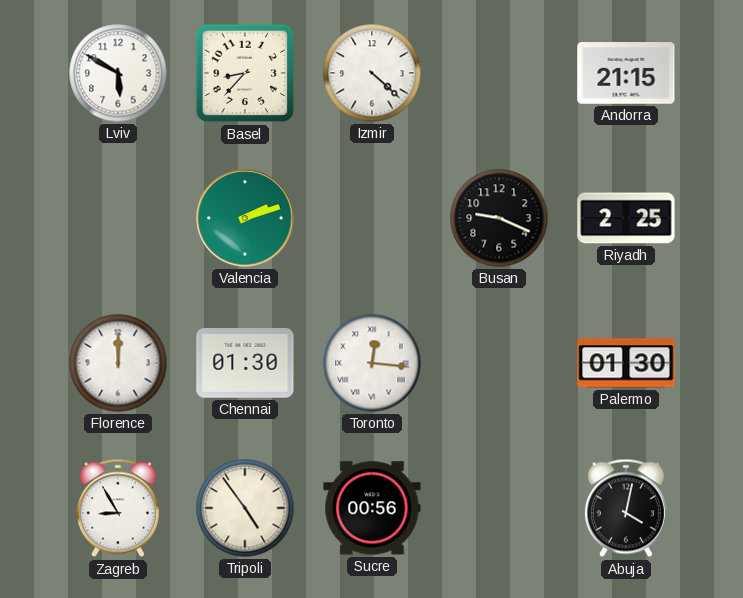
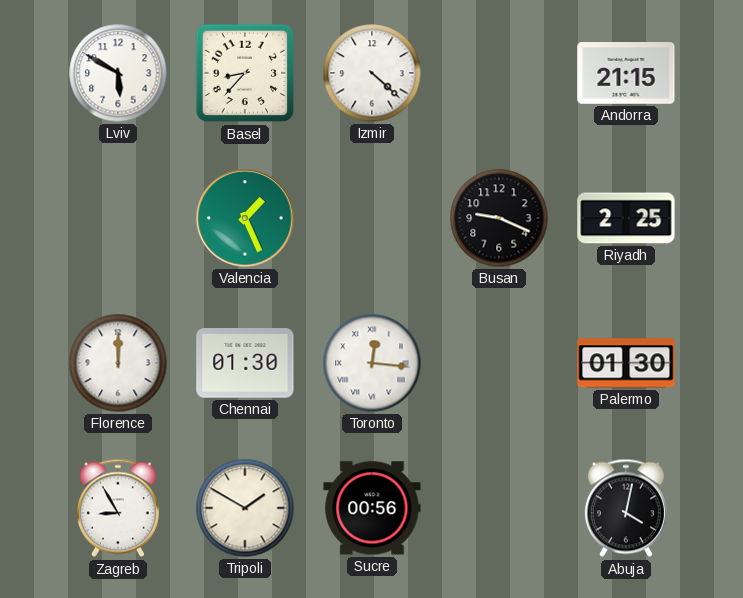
Valencia: 2:12 -> 1:26 (245, 218)
Tripoli: 4:54 -> 1:50 (245, 508)
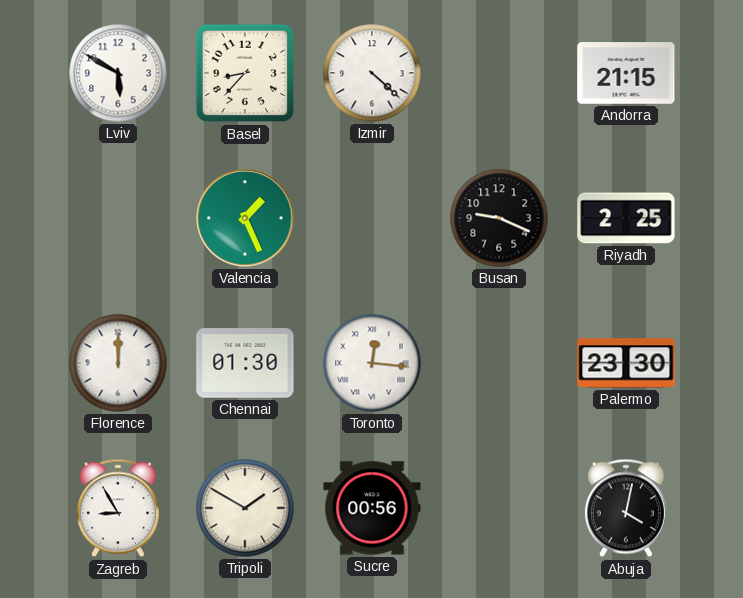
Palermo: 01:30 -> 23:30 (626, 363)
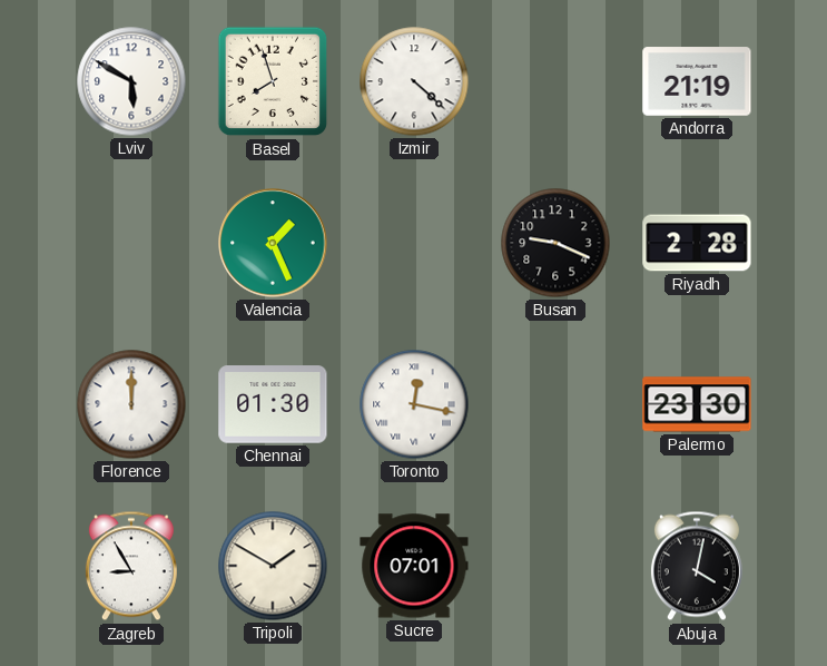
Basel: 8:37 -> 7:57 (273, 81)
Andorra: 21:15 -> 21:19 (697, 81)
Riyadh: 2:25 -> 2:28 (697, 243)
Toronto: 12:16 -> 12:17 (414, 404)
Sucre: 00:56 -> 07:01 (414, 566)
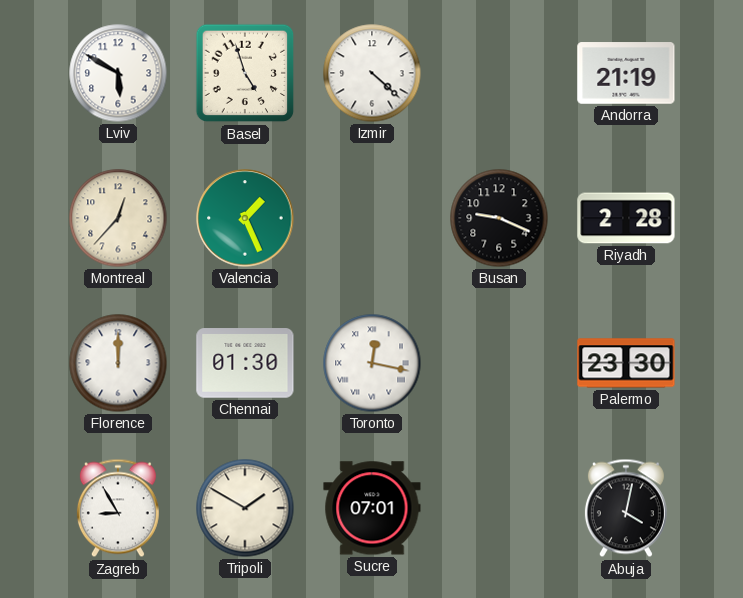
Basel: 7:57 -> 4:57 (245, 73)
Montreal: none -> 12:37 (118, 218)
